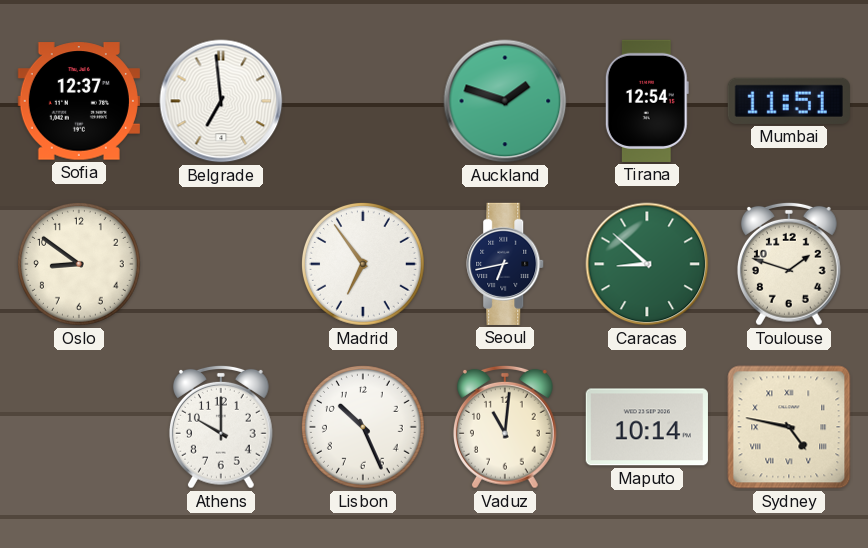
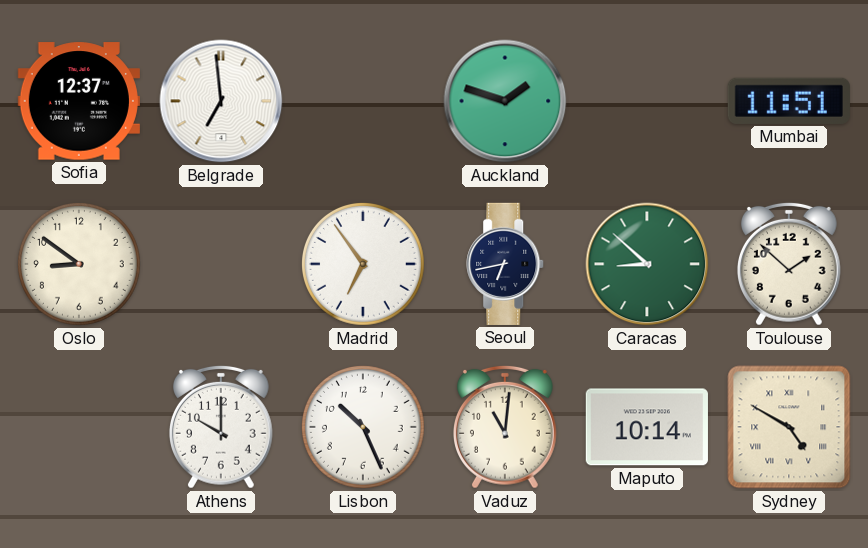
Tirana: 12:54 -> none (647, 101)
Toulouse: 1:48 -> 1:52 (789, 264)
Sydney: 4:47 -> 4:50 (789, 427)
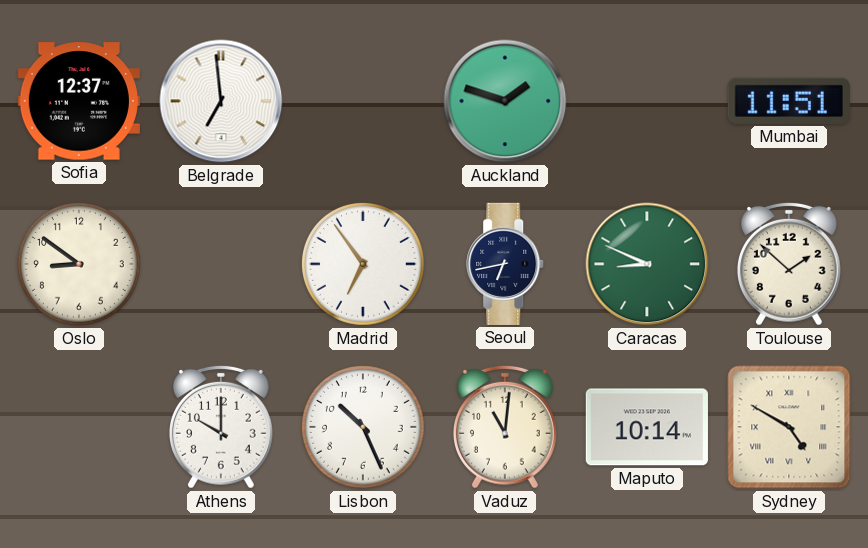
Caracas: 8:52 -> 8:49 (647, 264)
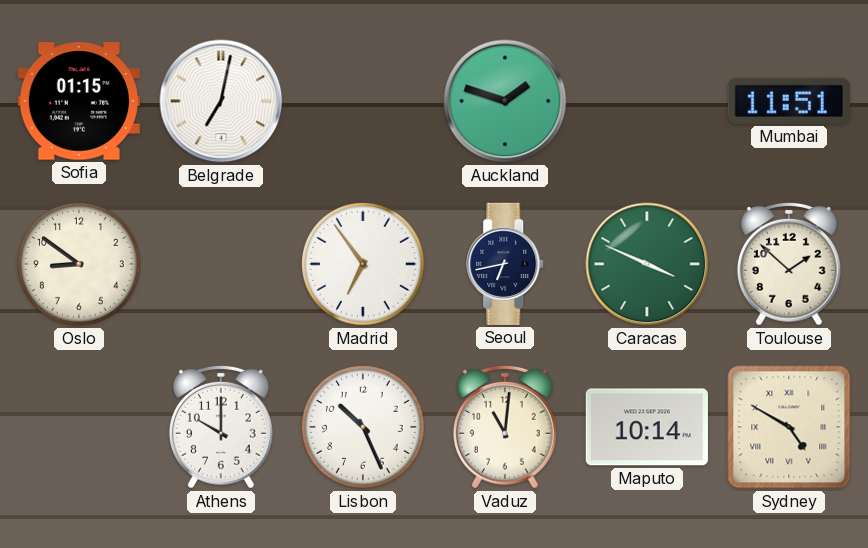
Sofia: 12:37 -> 01:15 (79, 101)
Belgrade: 6:59 -> 7:02 (221, 101)
Caracas: 8:49 -> 3:49 (647, 264)
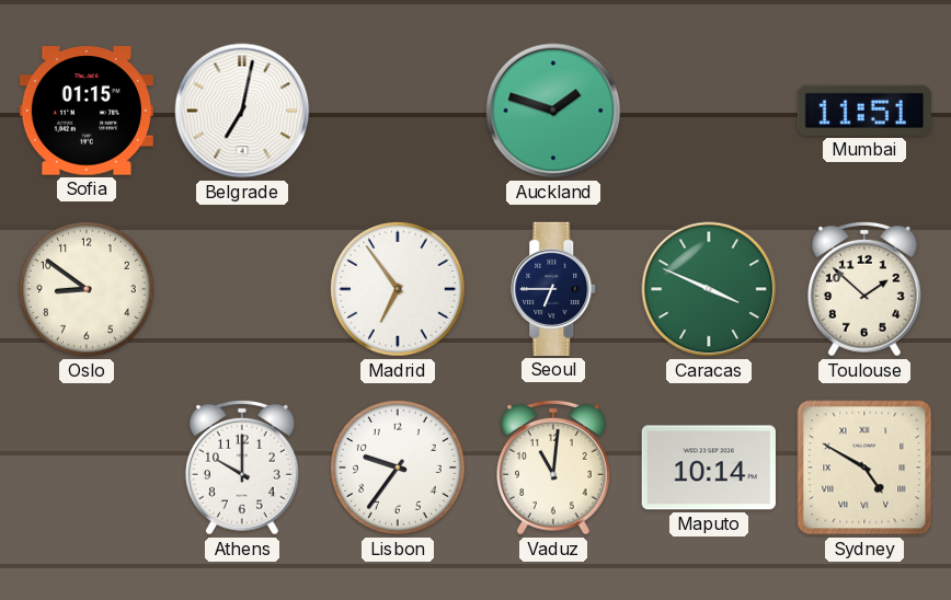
Seoul: 6:43 -> 6:45 (554, 289)
Lisbon: 10:26 -> 9:36 (398, 468)
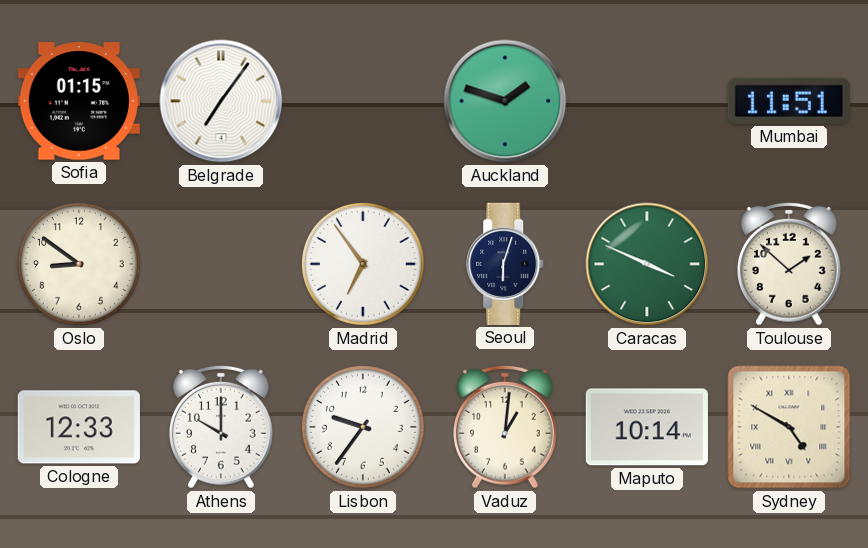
Belgrade: 7:02 -> 7:06 (221, 101)
Seoul: 6:45 -> 6:03 (506, 264)
Cologne: none -> 12:33 (79, 427)
Vaduz: 11:01 -> 1:01 (505, 427)
